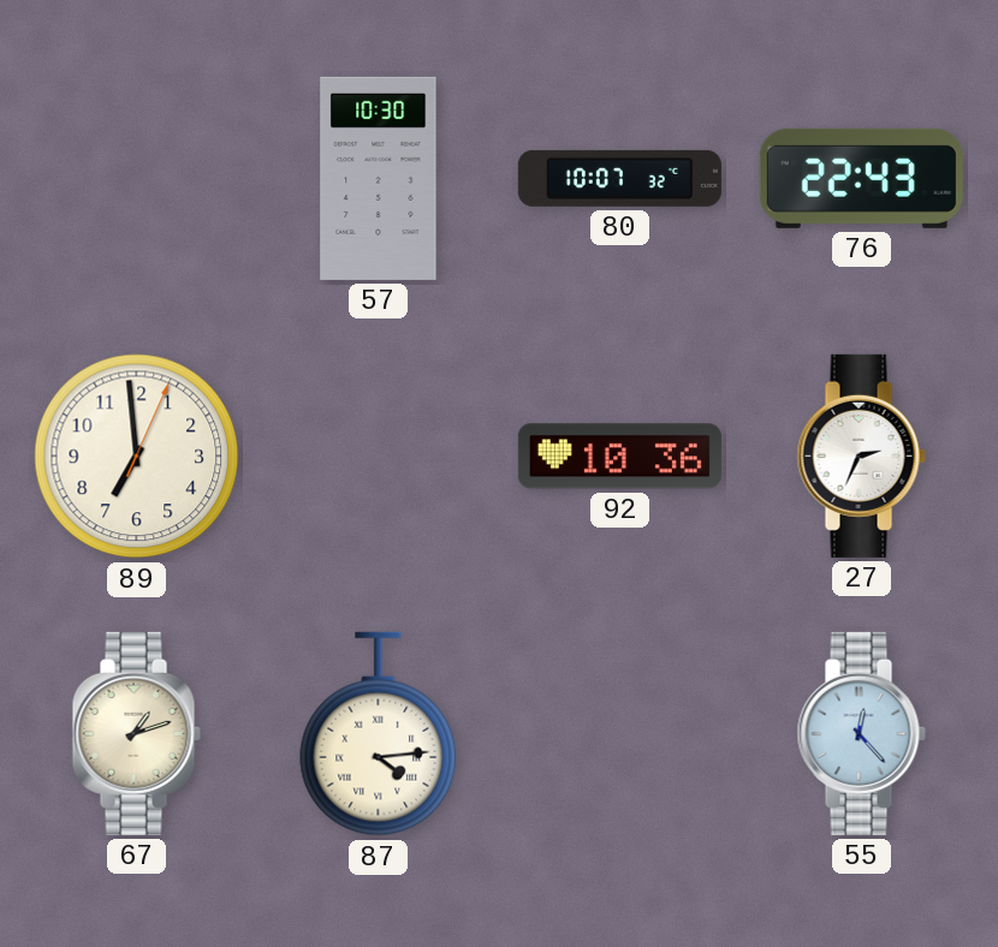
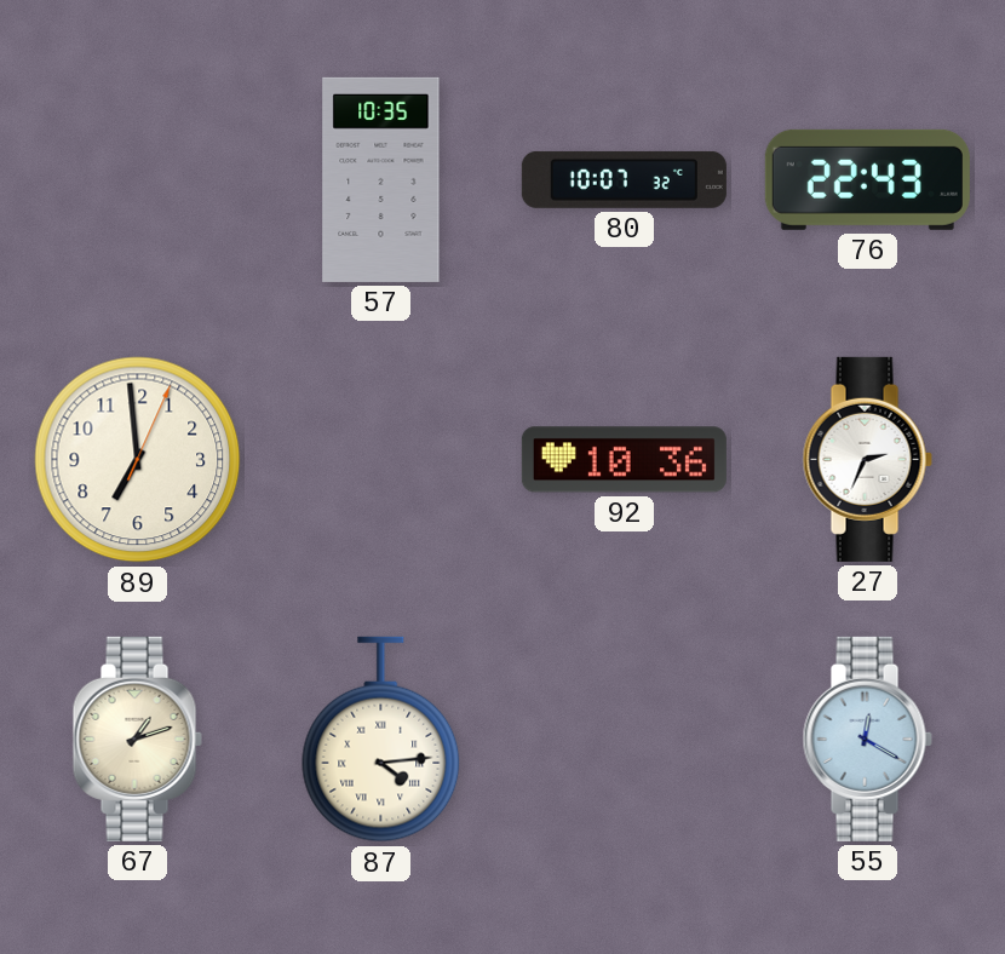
57: 10:30 -> 10:35 (381, 179)
55: 12:23 -> 12:20 (867, 739)
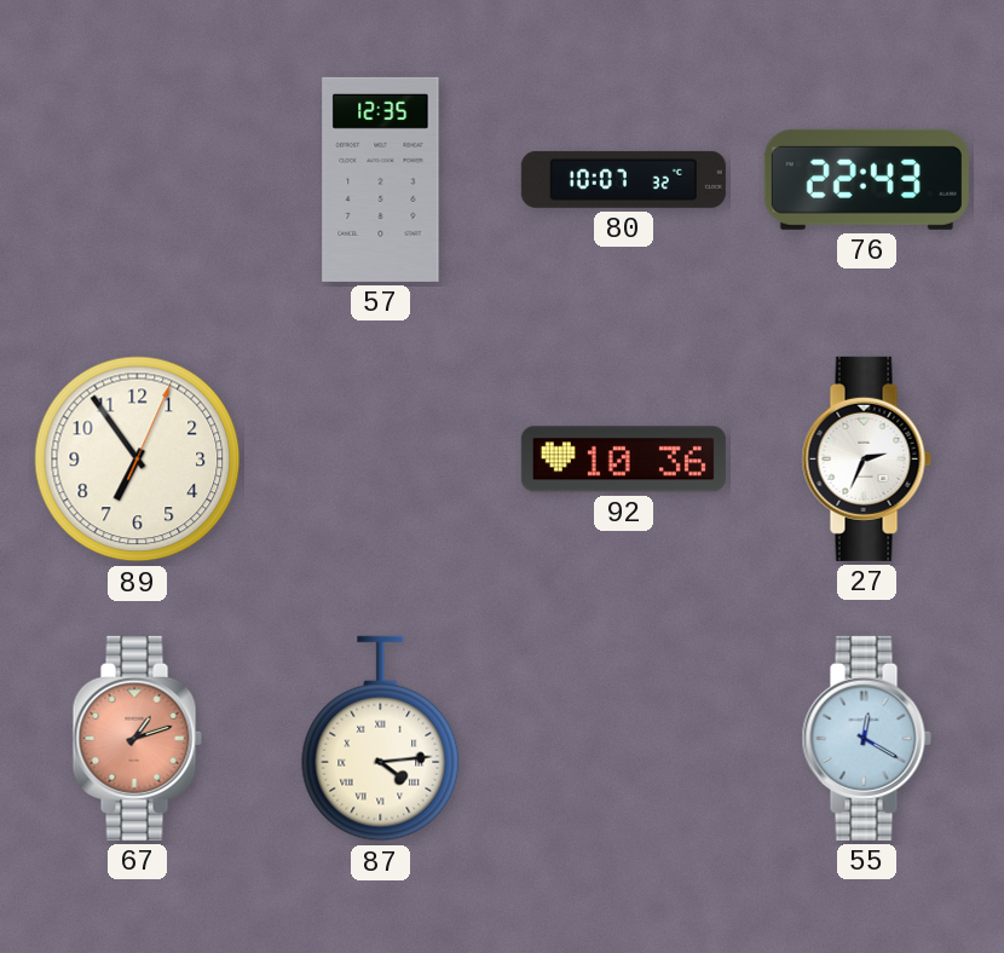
57: 10:35 -> 12:35 (381, 179)
89: 6:59 -> 6:54 (138, 460)
67 dial: cream -> salmon (137, 738)
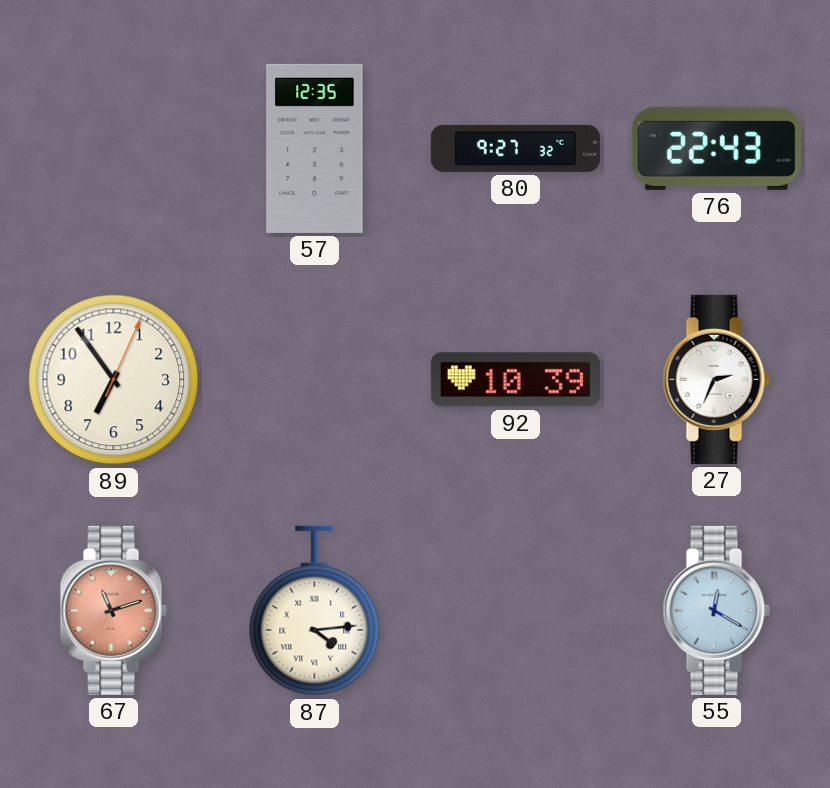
80: 10:07 -> 9:27 (515, 148)
92: 10:36 -> 10:39 (515, 380)
67: 1:12 -> 11:12 (113, 610)
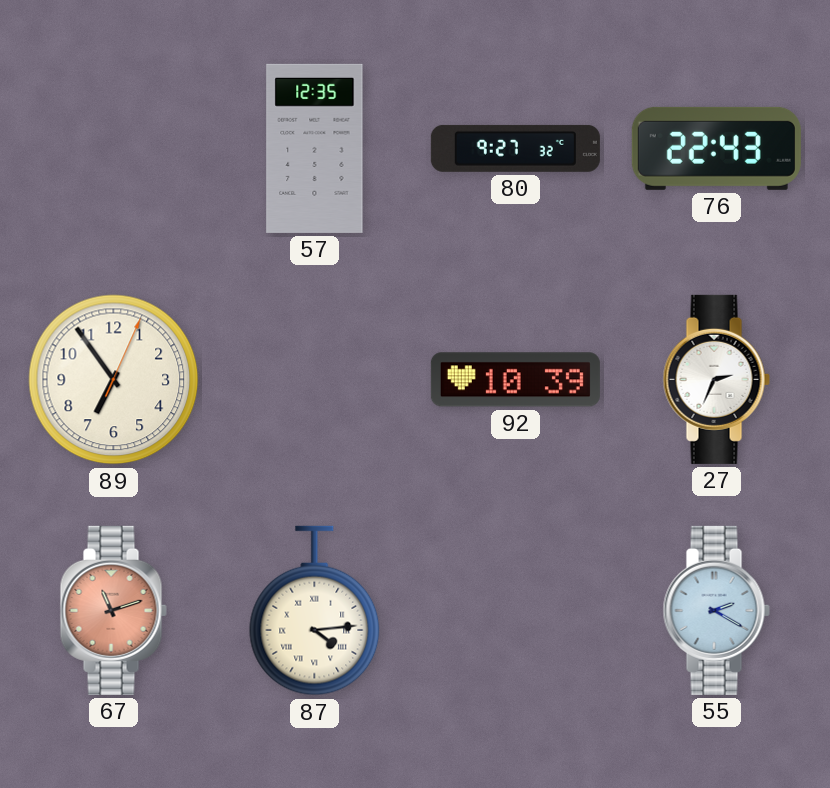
55: 12:20 -> 2:20 (716, 610)
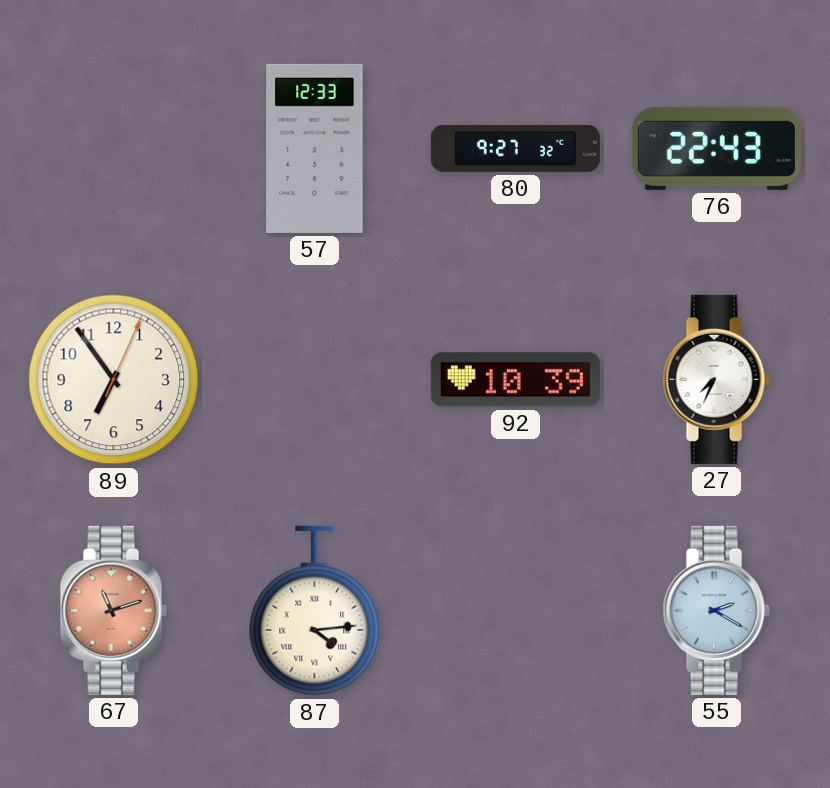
57: 12:35 -> 12:33 (315, 148)
27: 2:34 -> 7:34 (716, 379)
